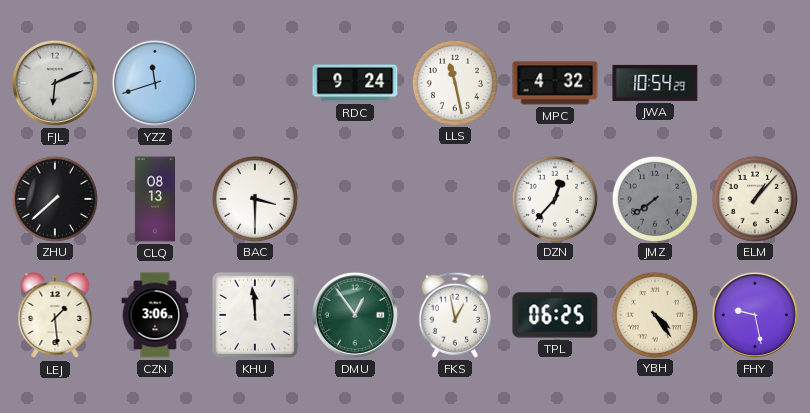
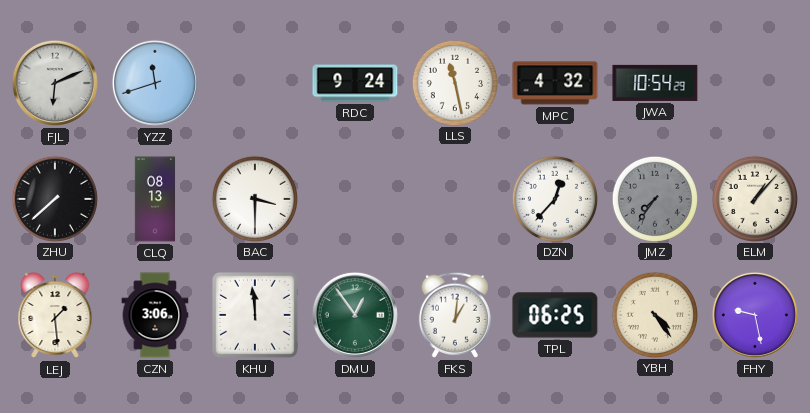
JMZ: 7:39 -> 7:36 (654, 198)
FKS: 12:58 -> 1:01 (455, 315)
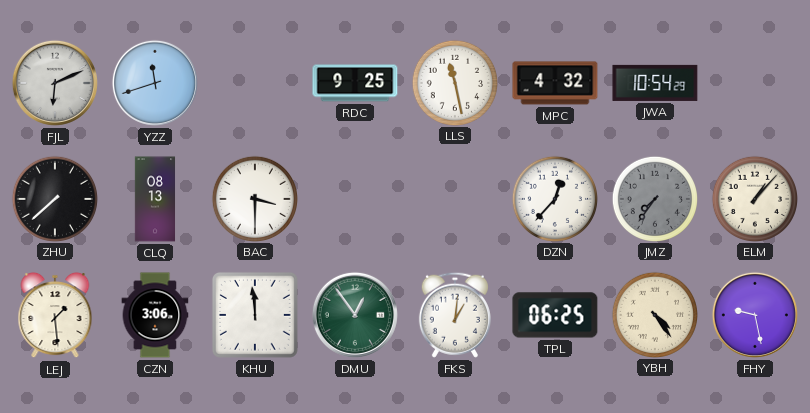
RDC: 9:24 -> 9:25 (355, 83)
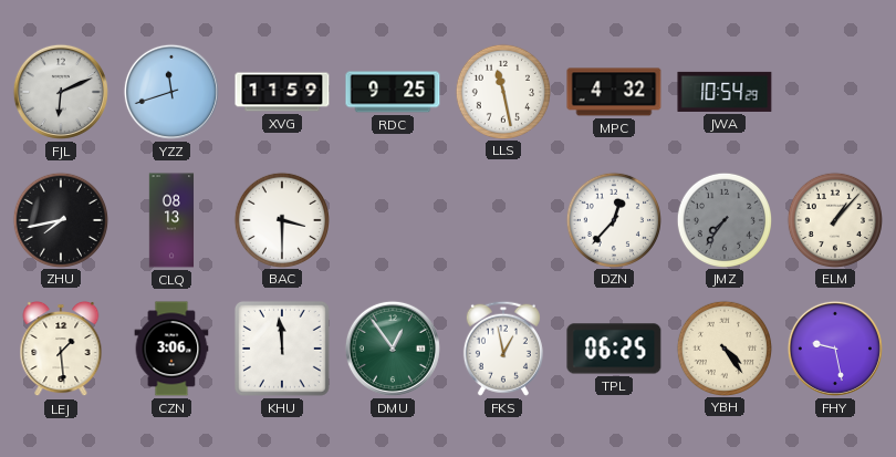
XVG: none -> 11:59 (282, 92)
ZHU: 7:38 -> 7:43 (60, 219)
FKS: 1:01 -> 12:58 (503, 349)
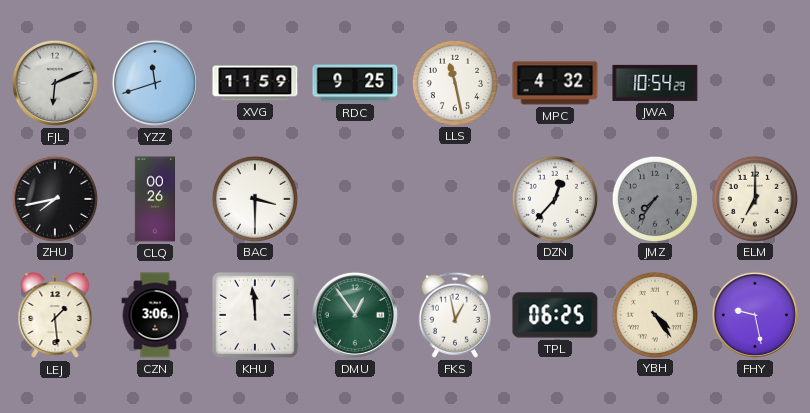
CLQ: 08:13 -> 00:26 (155, 199)
ELM: 1:07 -> 7:00 (754, 198)
